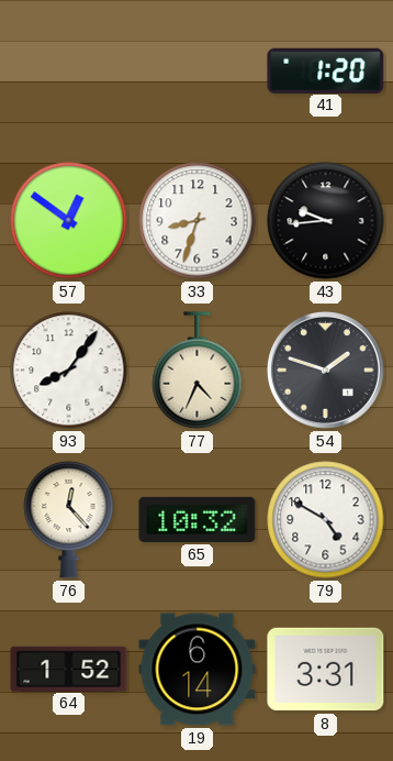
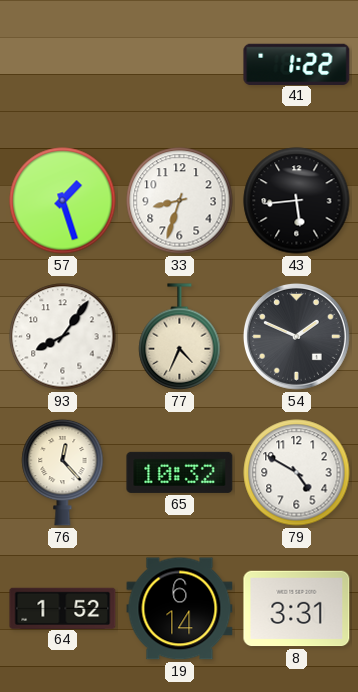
41: 1:20 -> 1:22 (297, 64)
57: 12:51 -> 1:27 (63, 201)
43: 9:44 -> 5:44 (297, 201)
54: 1:48 -> 1:49 (296, 336)
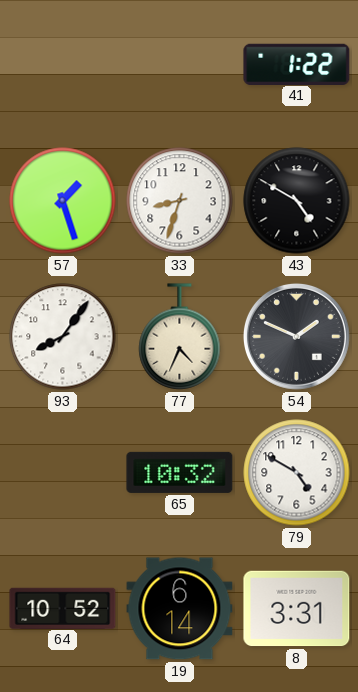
43: 5:44 -> 4:50 (297, 201)
76: 12:23 -> none (63, 472)
64: 1:52 -> 10:52 (63, 608)
